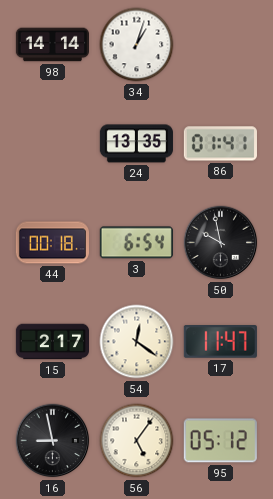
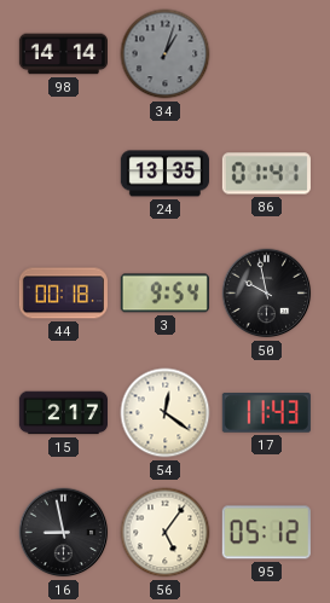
34 dial: white -> grey (166, 54)
3: 6:54 -> 9:54 (164, 294)
17: 11:47 -> 11:43 (266, 413)
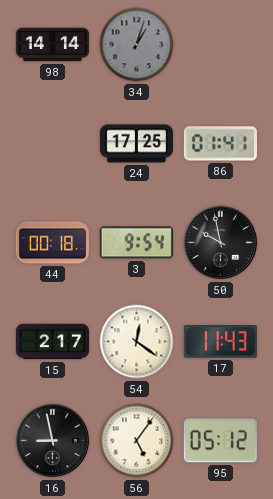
24: 13:35 -> 17:25 (136, 144)
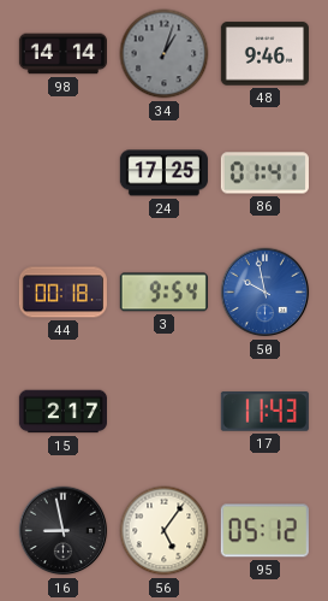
48: none -> 9:46 (264, 54)
50 dial: black -> blue (266, 293)
54: 12:21 -> none (137, 342)
